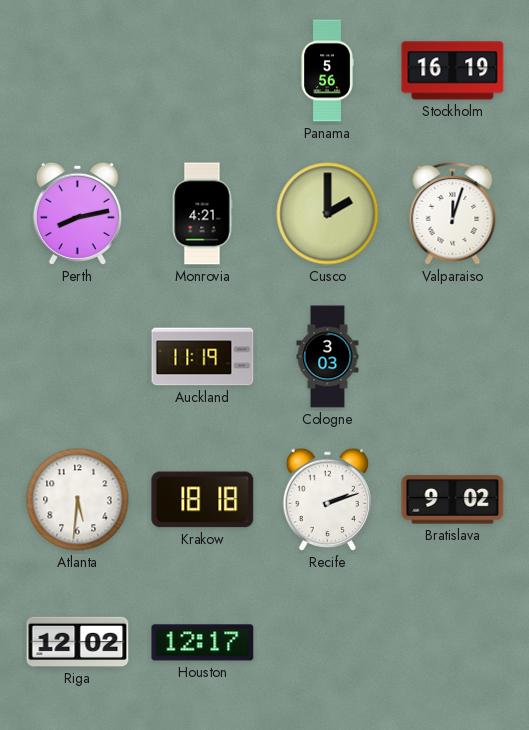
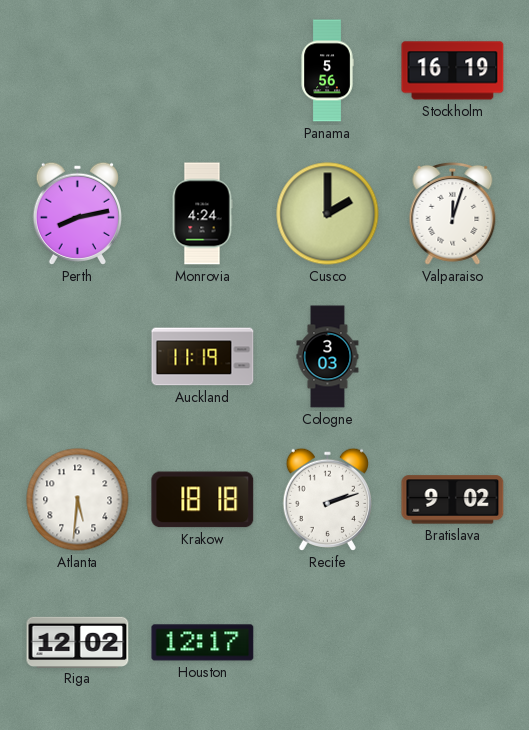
Monrovia: 4:21 -> 4:24 (202, 214)
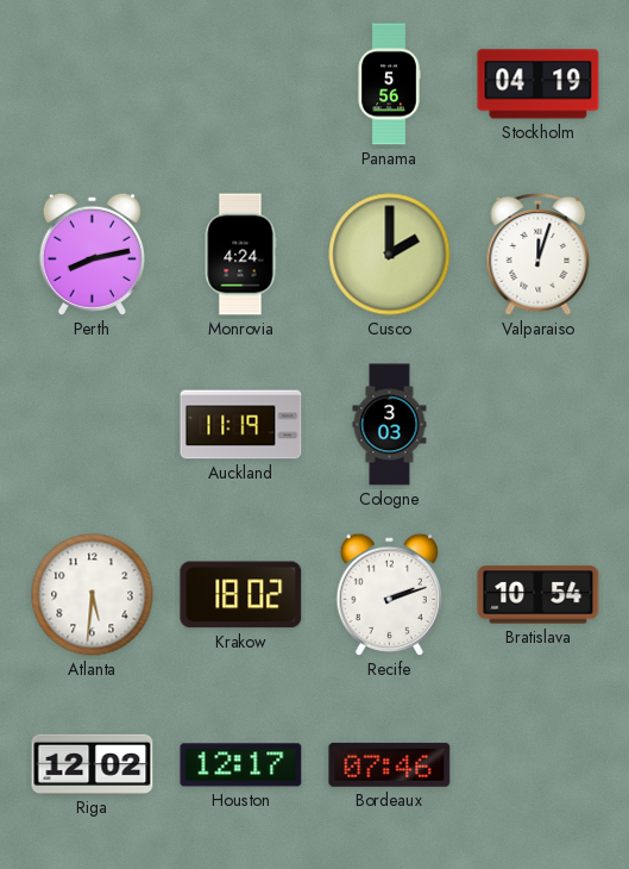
Stockholm: 16:19 -> 04:19 (539, 85)
Krakow: 18:18 -> 18:02 (241, 595)
Bratislava: 9:02 -> 10:54 (539, 595)
Bordeaux: none -> 07:46 (390, 764)
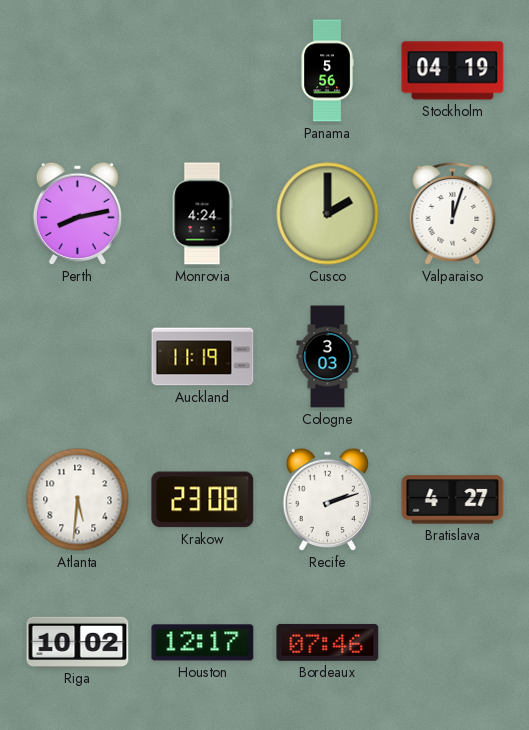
Krakow: 18:02 -> 23:08 (203, 500)
Bratislava: 10:54 -> 4:27 (453, 500)
Riga: 12:02 -> 10:02 (78, 642)
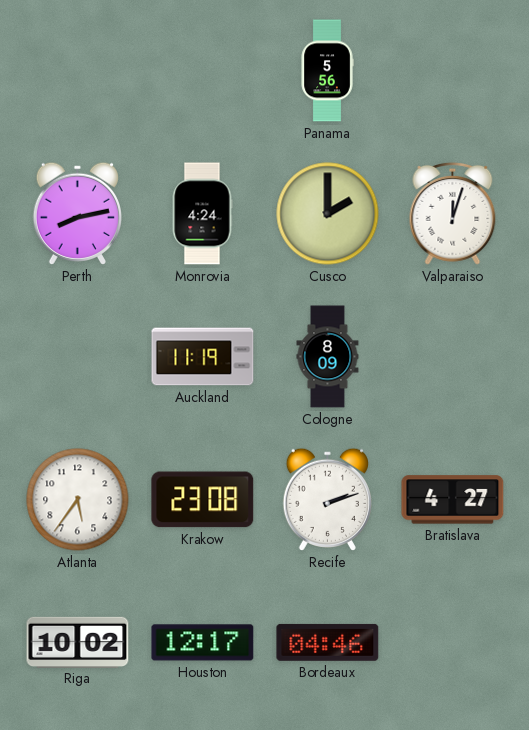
Stockholm: 04:19 -> none (453, 71)
Cologne: 3:03 -> 8:09 (328, 357)
Atlanta: 5:31 -> 5:36 (78, 500)
Bordeaux: 07:46 -> 04:46 (328, 642)
